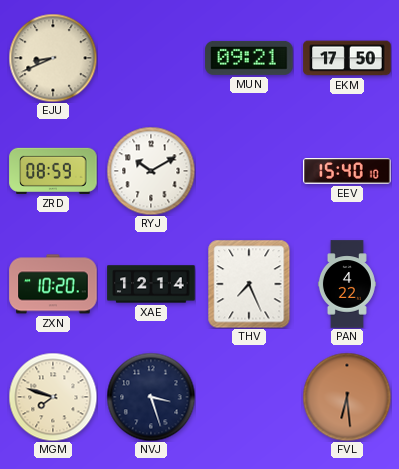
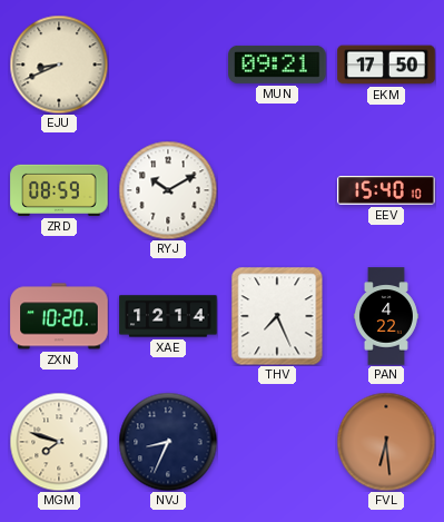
NVJ: 3:27 -> 8:34 (168, 442)
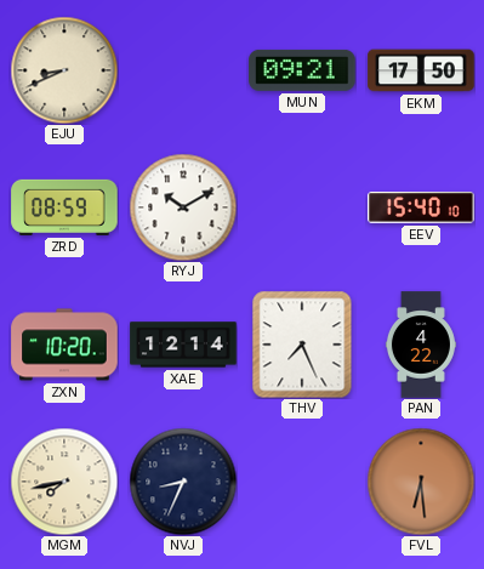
MGM: 7:48 -> 7:43 (64, 482)
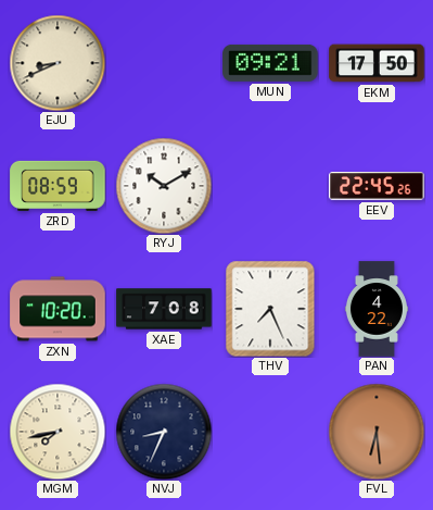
EEV: 15:40 -> 22:45 (377, 186)
XAE: 12:14 -> 7:08 (164, 309)
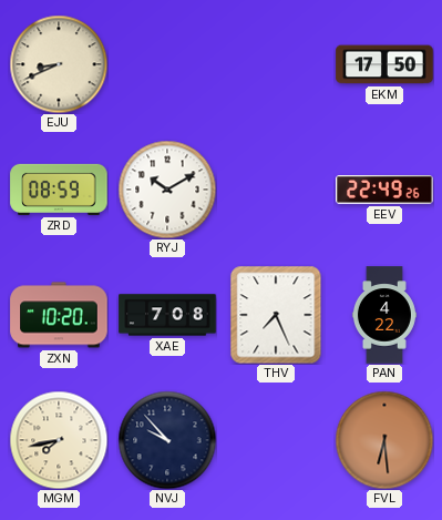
MUN: 09:21 -> none (270, 63)
EEV: 22:45 -> 22:49 (384, 190)
NVJ: 8:34 -> 9:53 (167, 440)
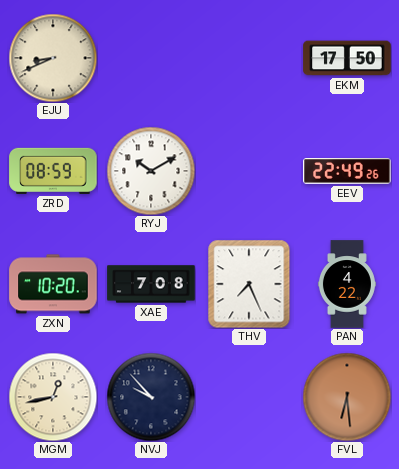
MGM: 7:43 -> 12:43 (53, 397)
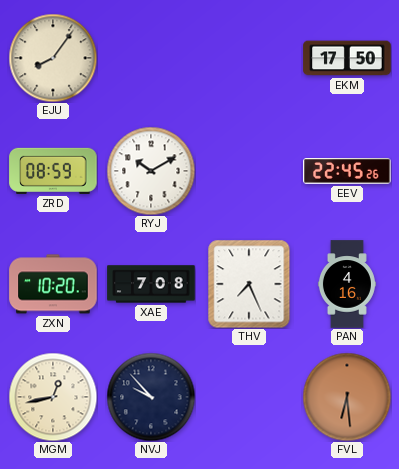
EJU: 8:41 -> 8:06 (53, 58)
EEV: 22:49 -> 22:45 (347, 171)
PAN: 4:22 -> 4:16 (347, 284)
